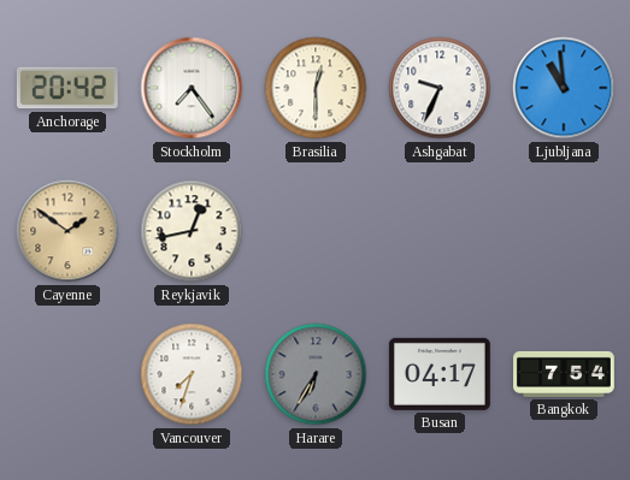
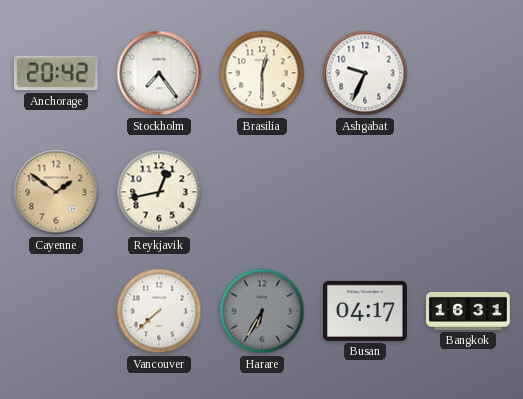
Ljubljana: 10:59 -> none (564, 88)
Vancouver: 7:33 -> 7:38 (159, 311)
Bangkok: 7:54 -> 16:31 (469, 311)
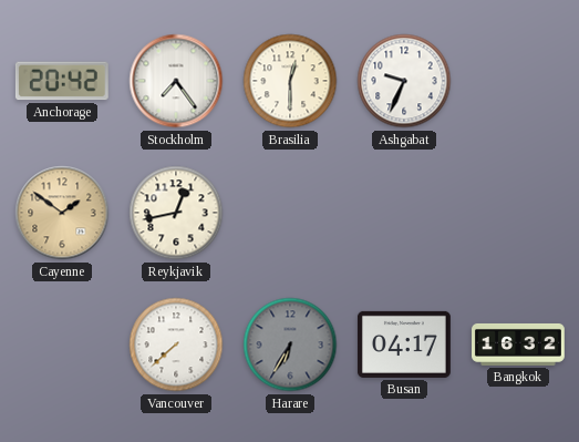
Bangkok: 16:31 -> 16:32 (519, 345)
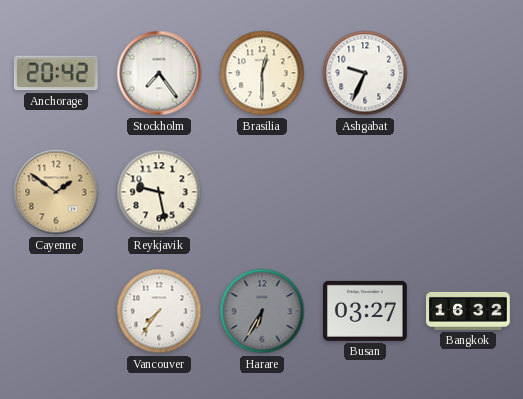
Reykjavik: 12:43 -> 9:28 (159, 192)
Vancouver: 7:38 -> 7:36 (159, 311)
Busan: 04:17 -> 03:27 (365, 311)
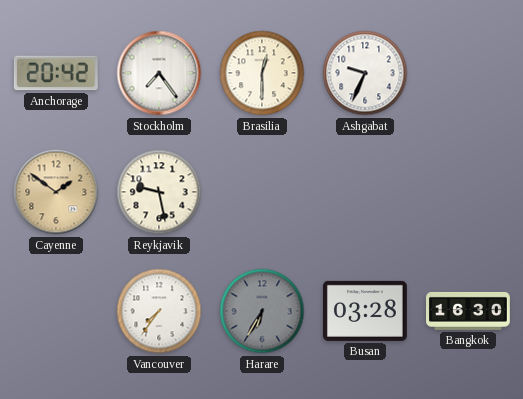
Busan: 03:27 -> 03:28 (365, 311)
Bangkok: 16:32 -> 16:30 (469, 311)
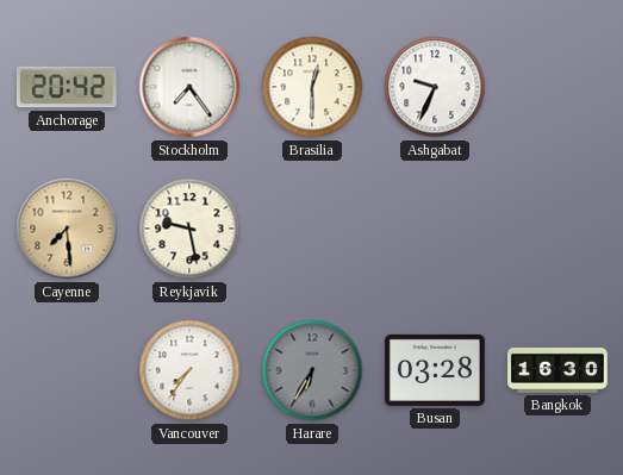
Cayenne: 1:51 -> 7:29 (67, 229)
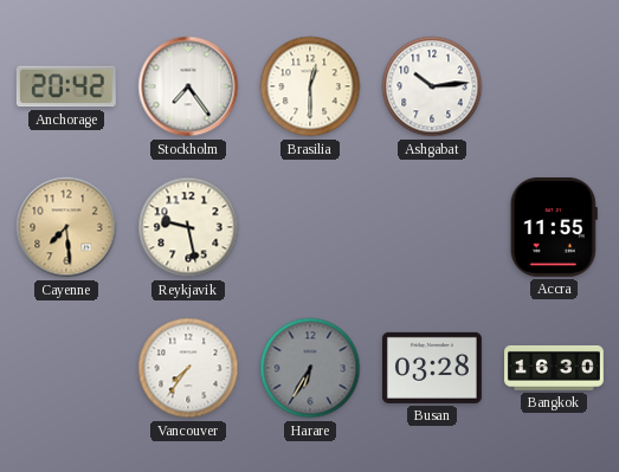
Ashgabat: 9:34 -> 10:14 (432, 86)
Accra: none -> 11:55 (554, 227)
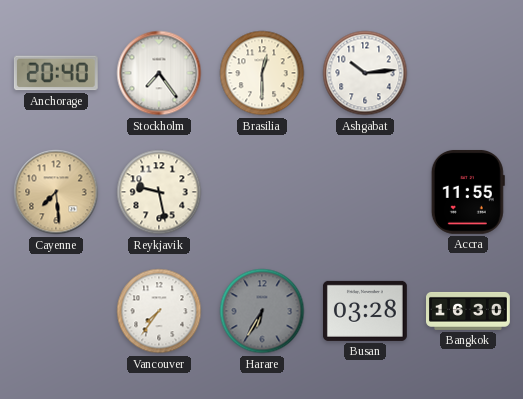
Anchorage: 20:42 -> 20:40 (56, 73)
